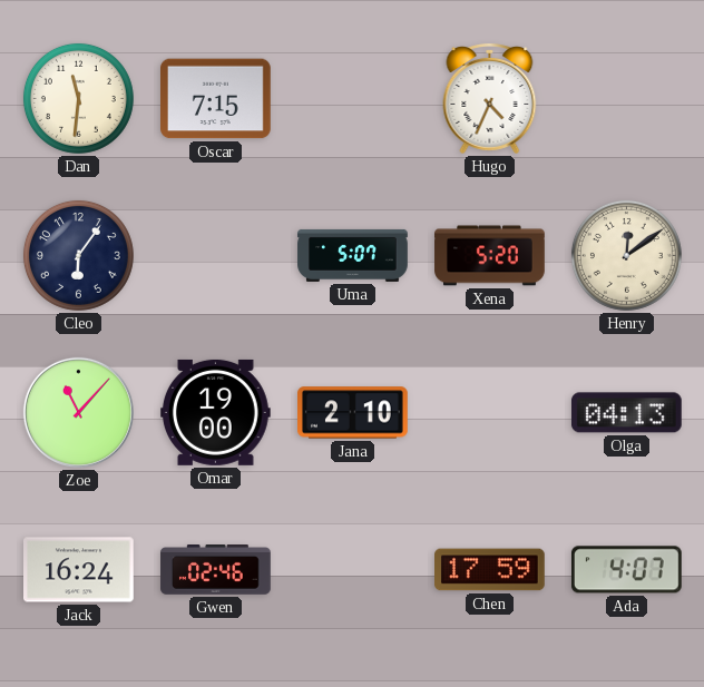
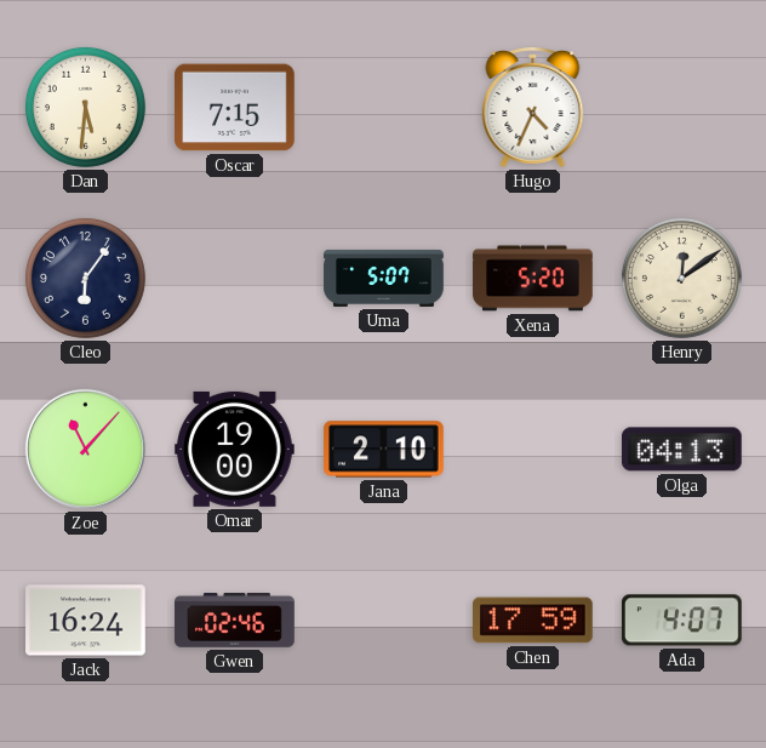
Dan: 11:31 -> 5:31 (85, 107)
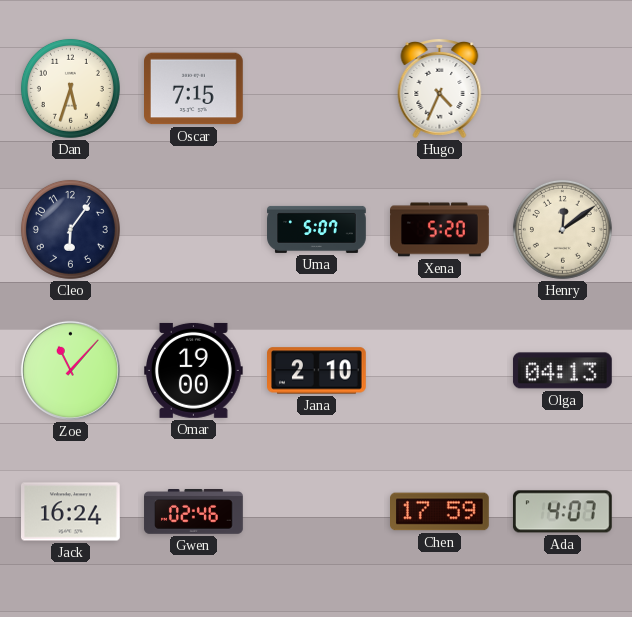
Dan: 5:31 -> 5:33 (70, 88)
